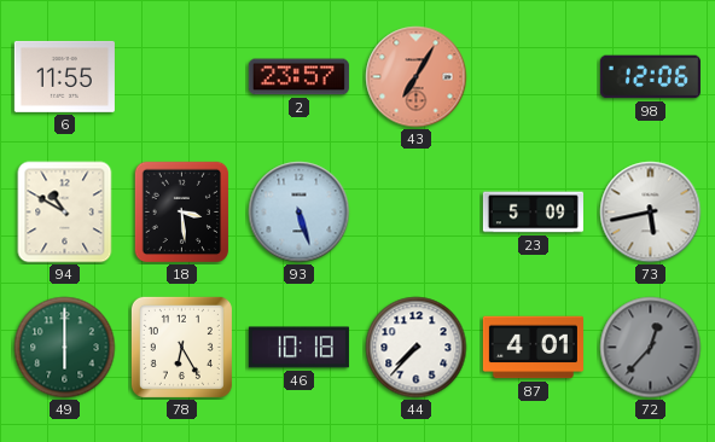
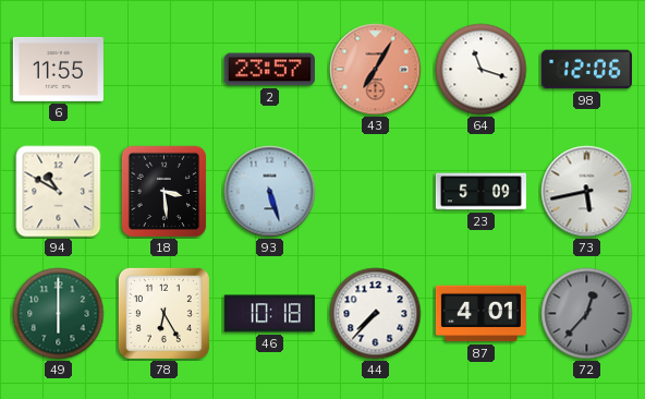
64: none -> 11:18 (482, 70)
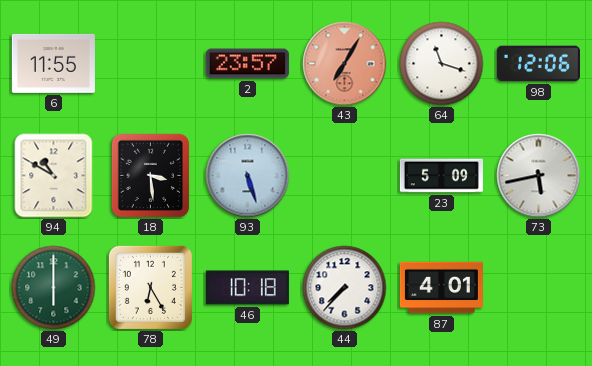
72: 12:37 -> none (587, 314)
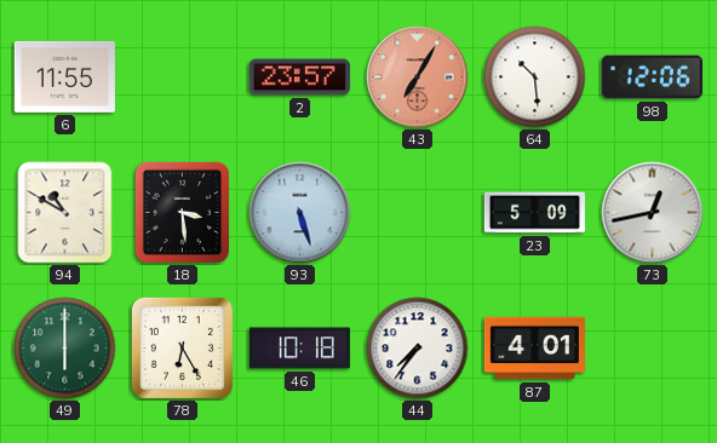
64: 11:18 -> 10:29 (535, 77)
73: 5:43 -> 12:43 (653, 213)
44: 7:37 -> 7:36 (418, 349)
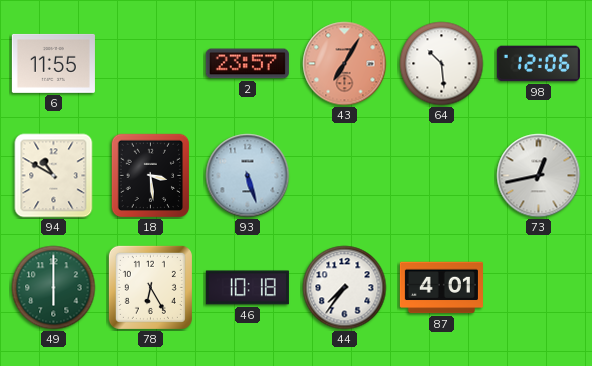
23: 5:09 -> none (534, 213)
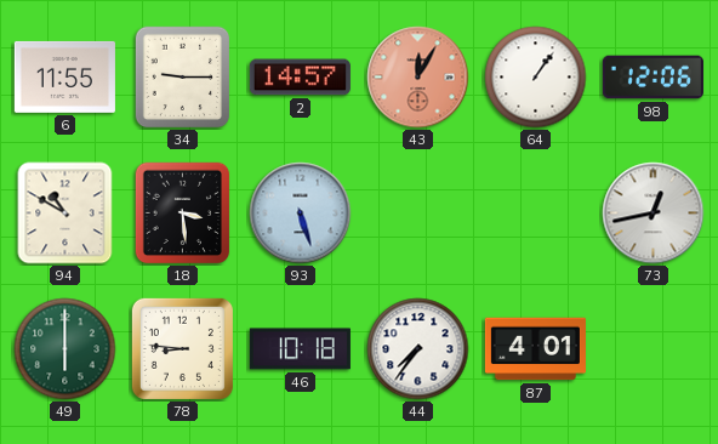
34: none -> 9:15 (183, 78)
2: 23:57 -> 14:57 (300, 78)
43: 7:05 -> 12:05 (418, 78)
64: 10:29 -> 1:06 (536, 78)
78: 6:25 -> 8:46 (182, 348)
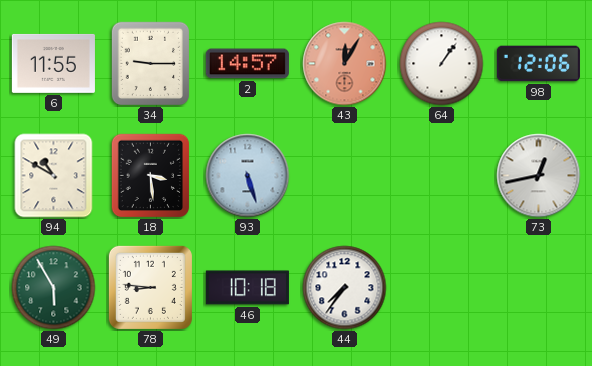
49: 6:00 -> 5:55 (54, 288)
87: 4:01 -> none (535, 349)
